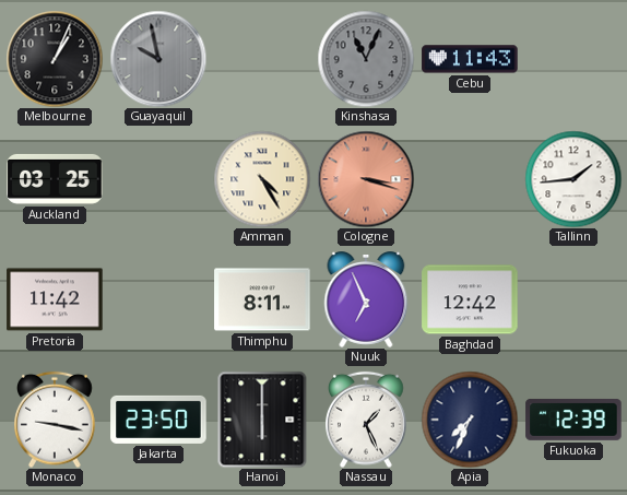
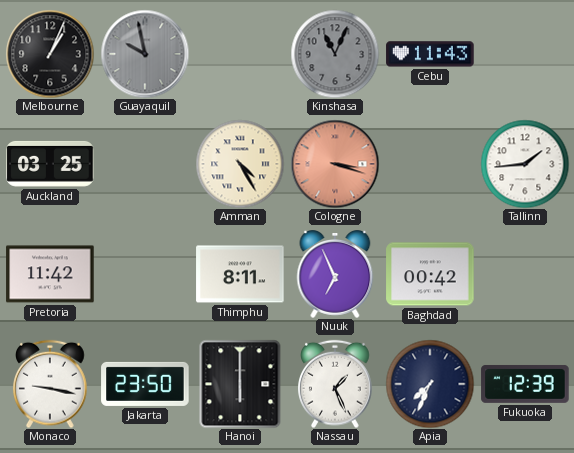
Baghdad: 12:42 -> 00:42 (430, 274)
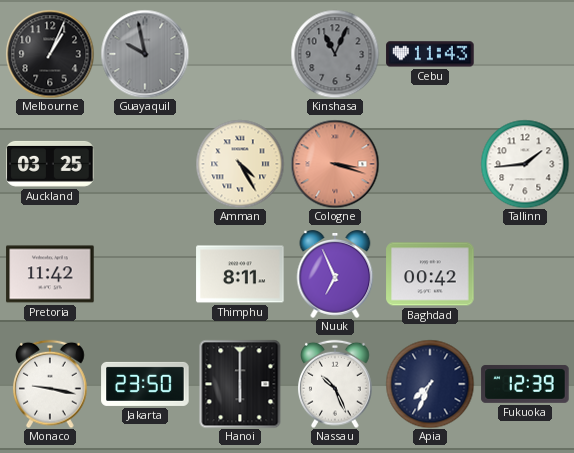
Nassau: 1:26 -> 10:26 (336, 384)
